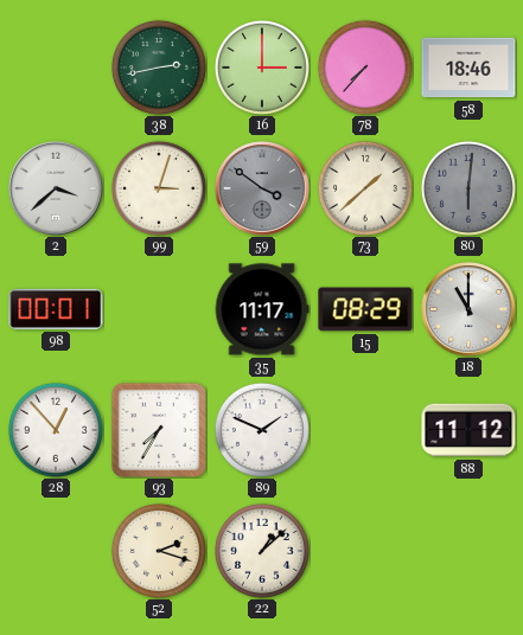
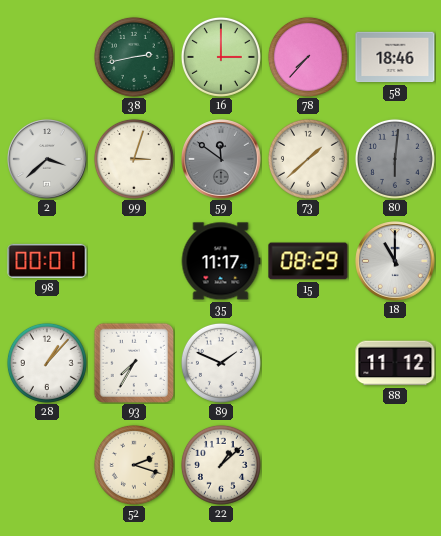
59: 3:51 -> 11:51 (221, 159)
28: 12:53 -> 1:07 (47, 363)
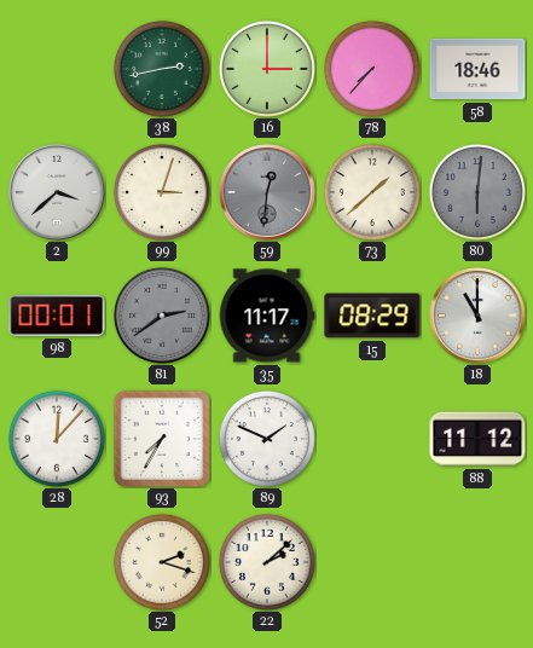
59: 11:51 -> 12:31 (267, 192)
81: none -> 2:39 (162, 316)
28: 1:07 -> 12:07 (57, 439)
22: 1:08 -> 2:08 (267, 562)
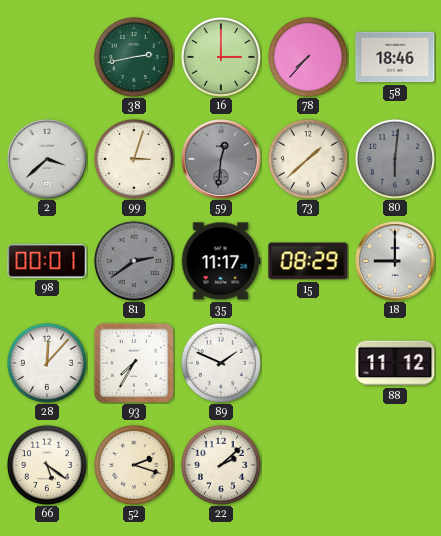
18: 11:00 -> 9:00 (395, 261)
66: none -> 5:21 (47, 465)
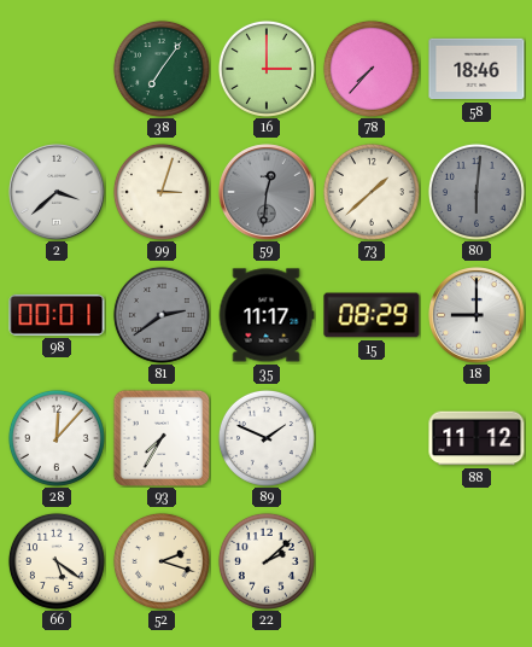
38: 2:43 -> 7:06 (162, 69)
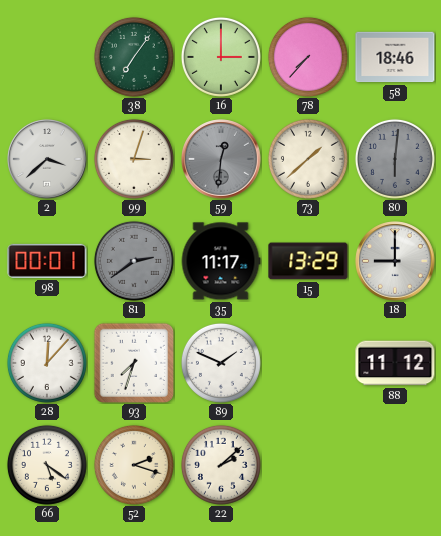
15: 08:29 -> 13:29 (308, 261)
93: 7:35 -> 7:33 (133, 362)
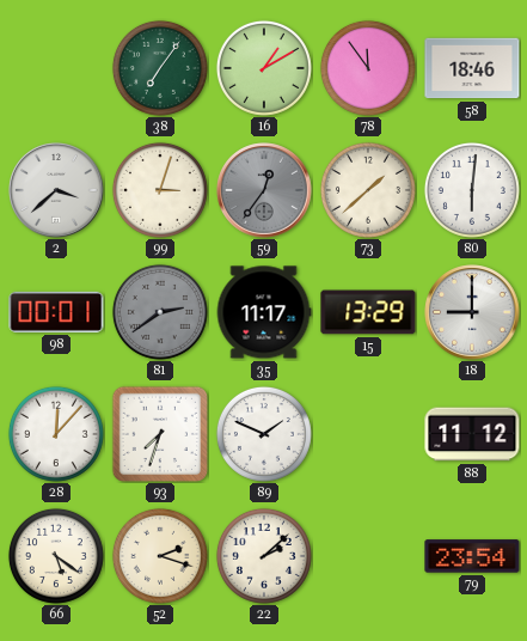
16: 3:00 -> 1:10 (264, 68)
78: 7:37 -> 11:54 (368, 68)
59: 12:31 -> 12:36 (264, 190)
80 dial: grey -> white (472, 190)
79: none -> 23:54 (472, 556)
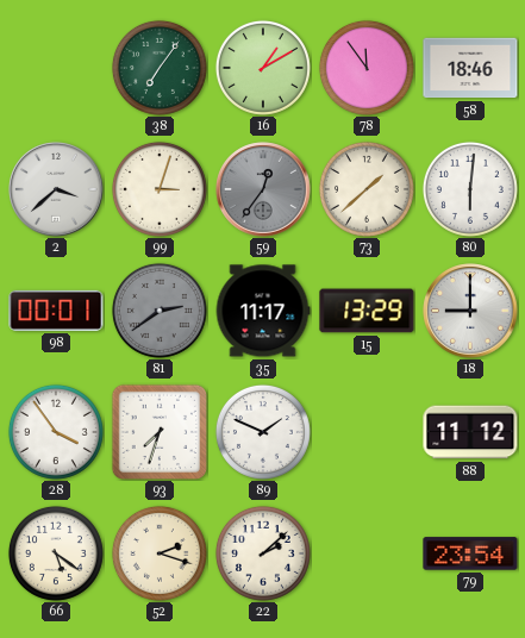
28: 12:07 -> 3:54 (56, 432)
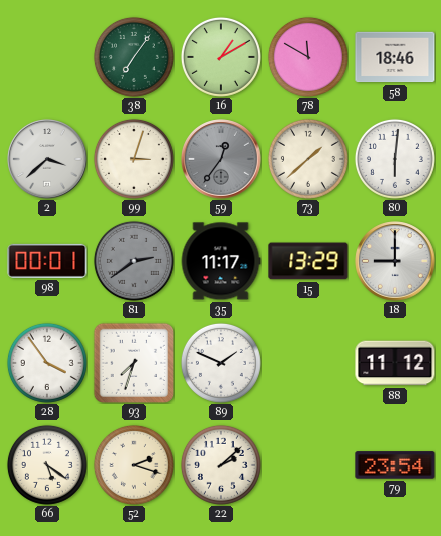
78: 11:54 -> 11:50 (308, 57)
